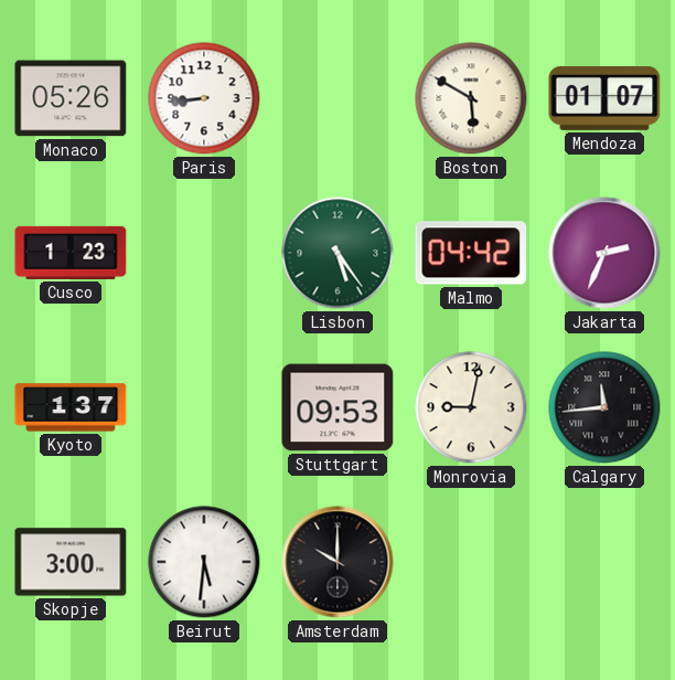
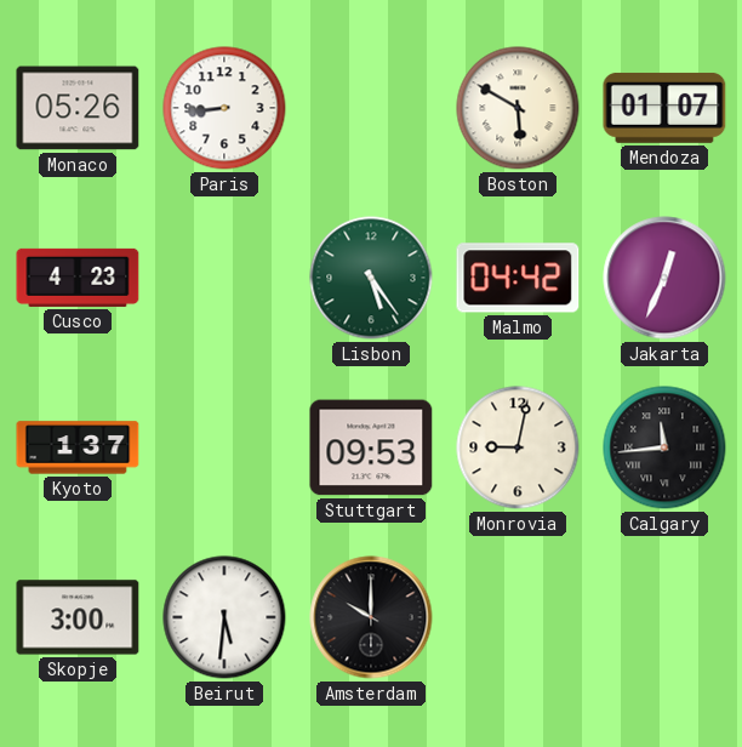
Cusco: 1:23 -> 4:23 (78, 278)
Jakarta: 2:34 -> 12:34 (664, 278)
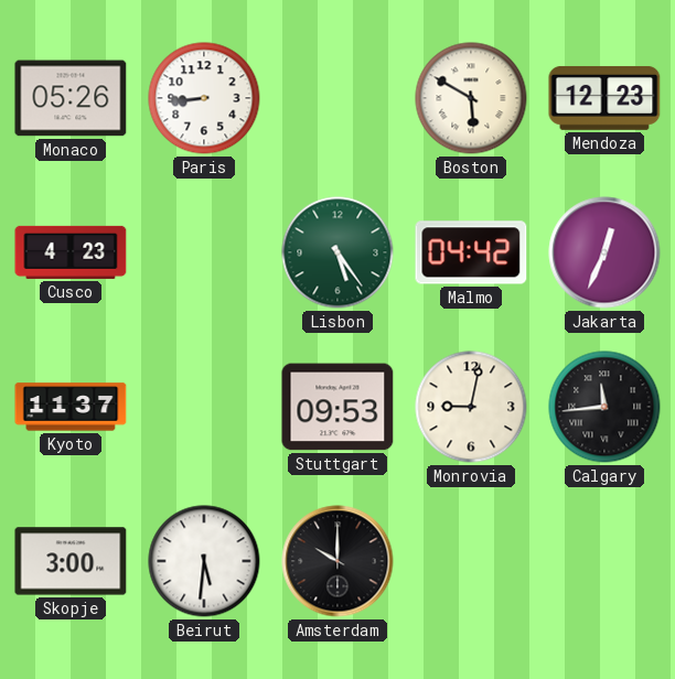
Mendoza: 01:07 -> 12:23 (604, 98)
Kyoto: 1:37 -> 11:37 (71, 407)
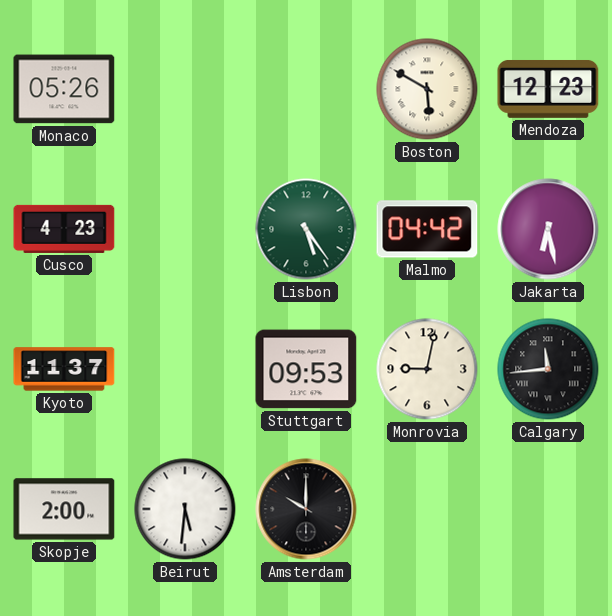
Paris: 8:44 -> none (204, 98)
Jakarta: 12:34 -> 6:28 (548, 229)
Skopje: 3:00 -> 2:00 (64, 509)
